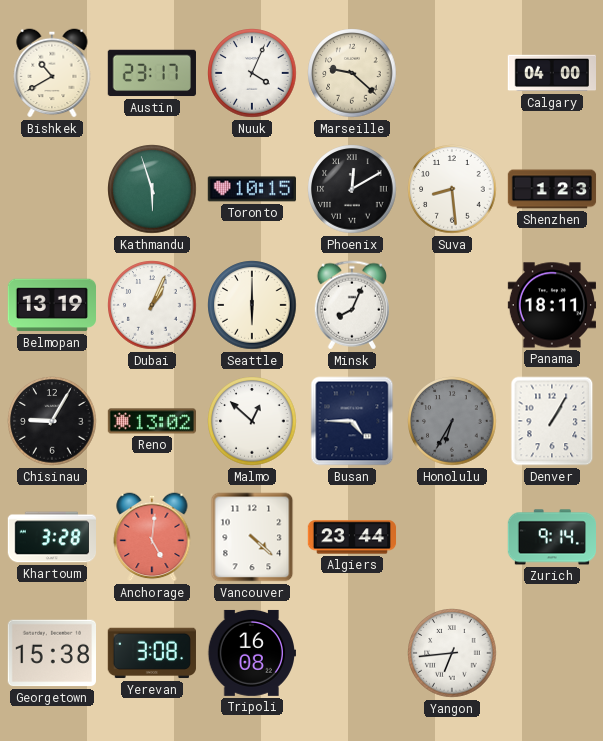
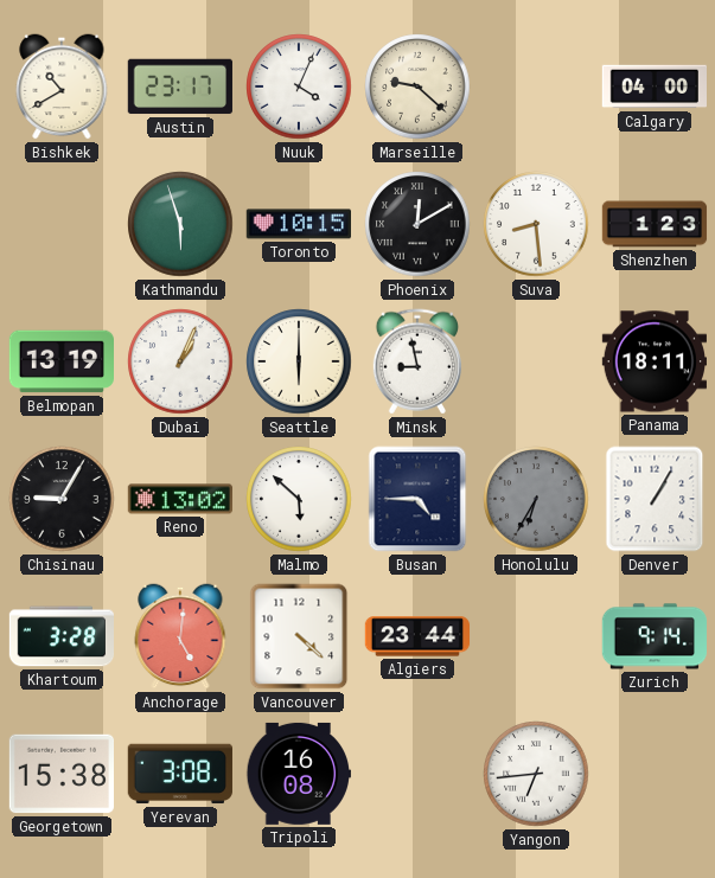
Minsk: 8:04 -> 8:58 (416, 361)
Malmo: 12:52 -> 5:52 (299, 499)
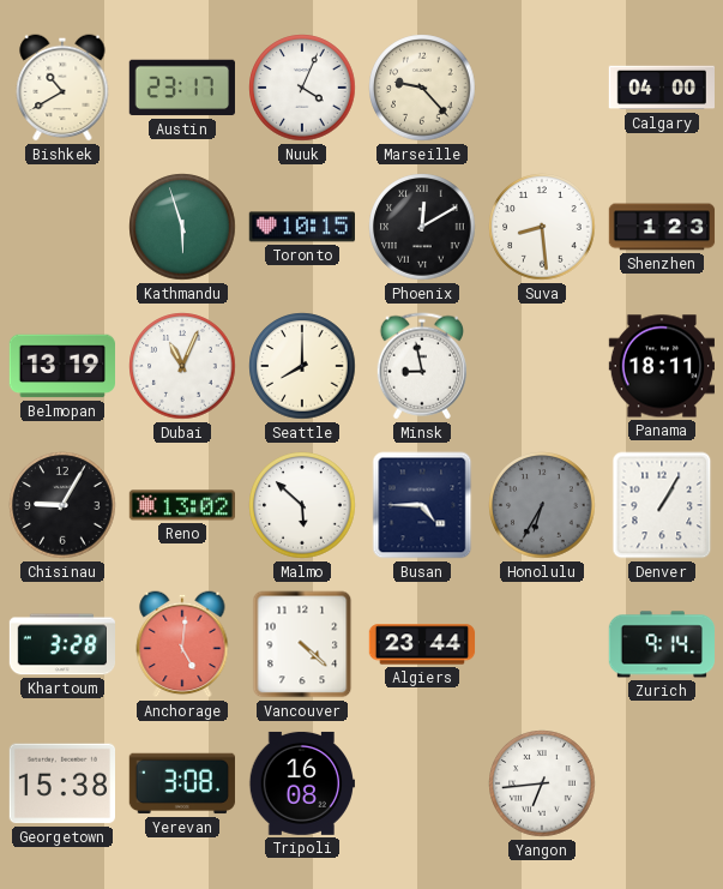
Marseille: 9:22 -> 9:23 (422, 88)
Dubai: 1:04 -> 11:04 (182, 366)
Seattle: 6:00 -> 8:00 (302, 366)
